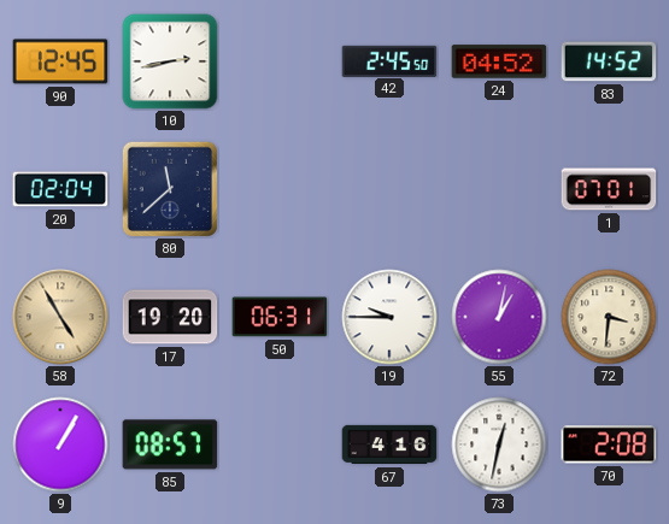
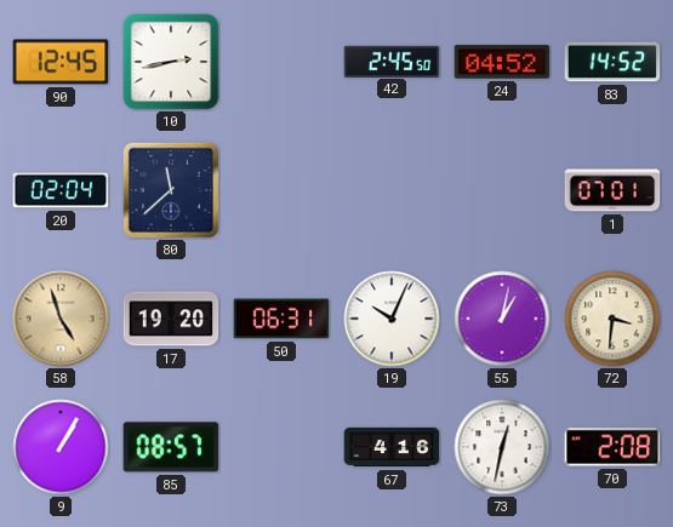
58: 4:55 -> 4:57 (61, 319)
19: 9:45 -> 10:04 (392, 319)
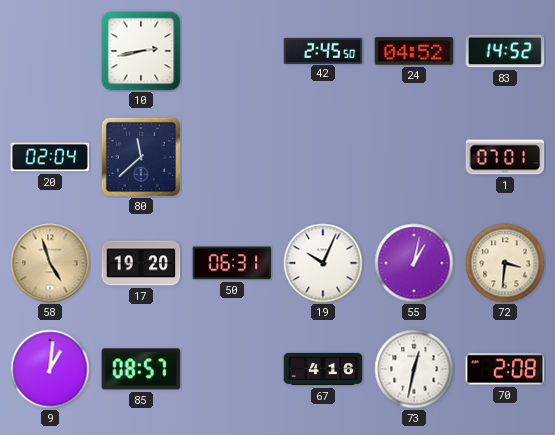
90: 12:45 -> none (61, 62)
9: 1:05 -> 1:01 (50, 369)
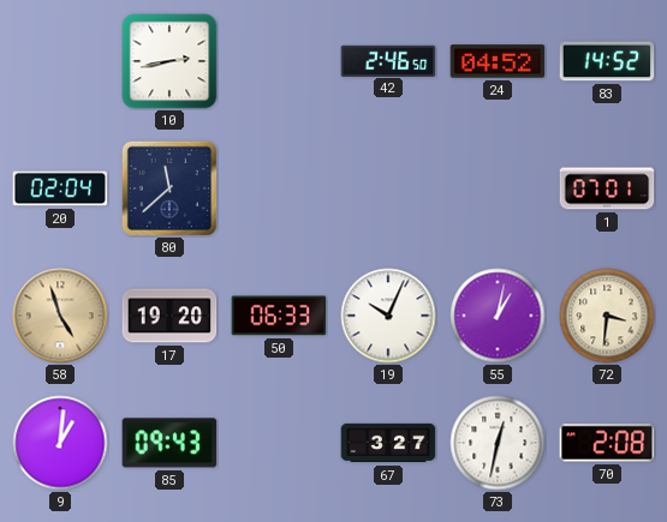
42: 2:45 -> 2:46 (388, 60)
50: 06:31 -> 06:33 (279, 316)
85: 08:57 -> 09:43 (169, 443)
67: 4:16 -> 3:27 (388, 443)
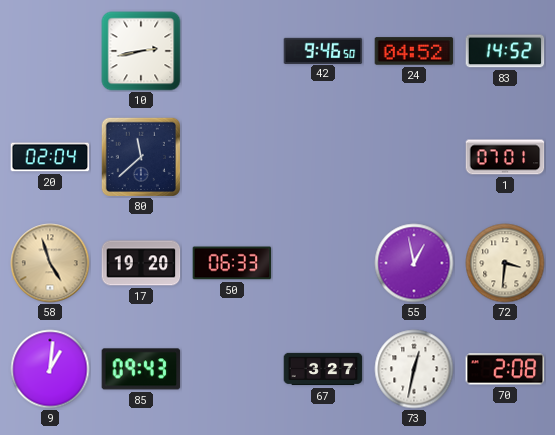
42: 2:46 -> 9:46 (323, 50)
19: 10:04 -> none (388, 316)
55: 1:02 -> 12:58 (414, 263)
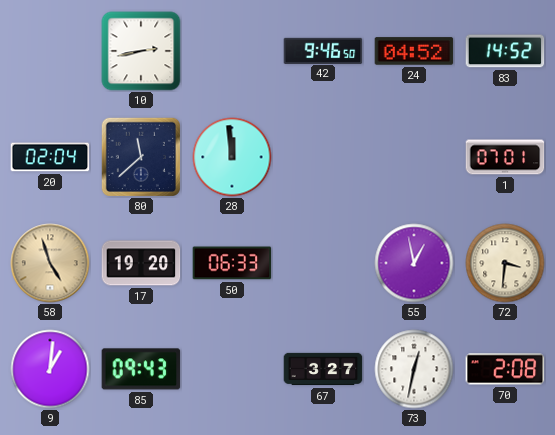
28: none -> 11:59 (232, 157)
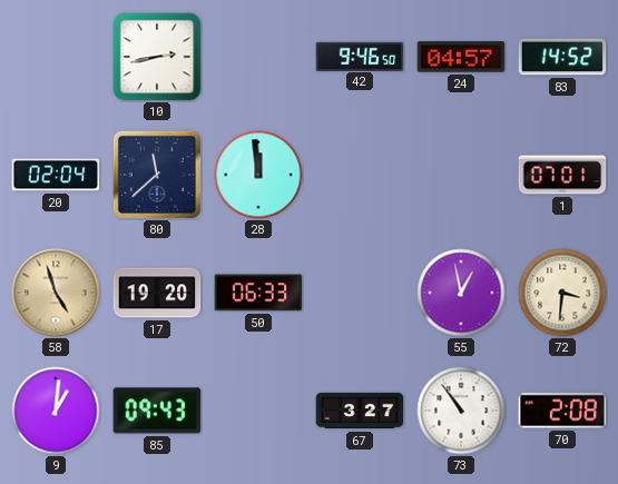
24: 04:52 -> 04:57 (461, 57)
73: 12:32 -> 10:54 (461, 411)
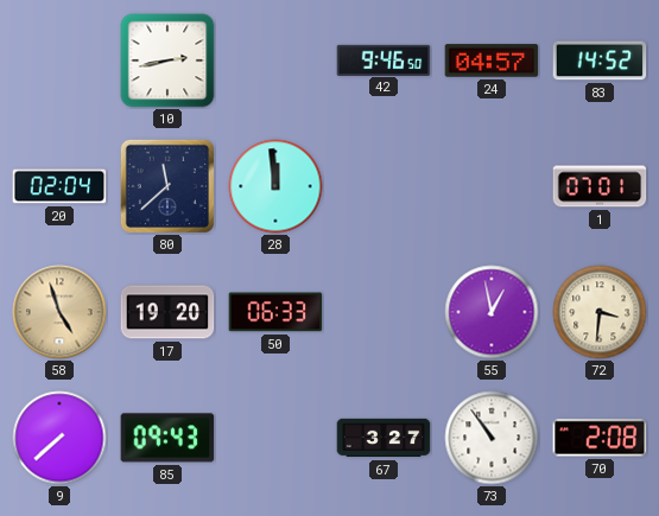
9: 1:01 -> 7:38 (59, 438)
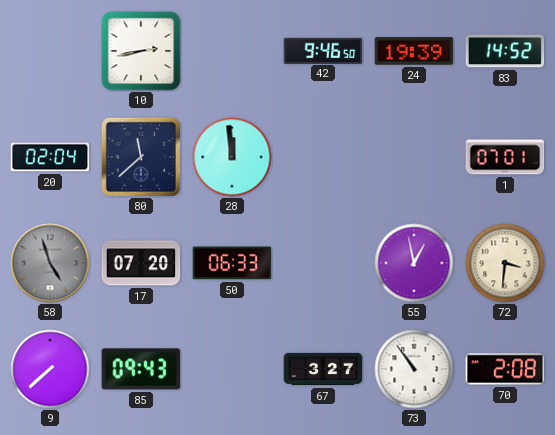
24: 04:57 -> 19:39 (414, 51)
58 dial: champagne -> grey (50, 263)
17: 19:20 -> 07:20 (141, 263)
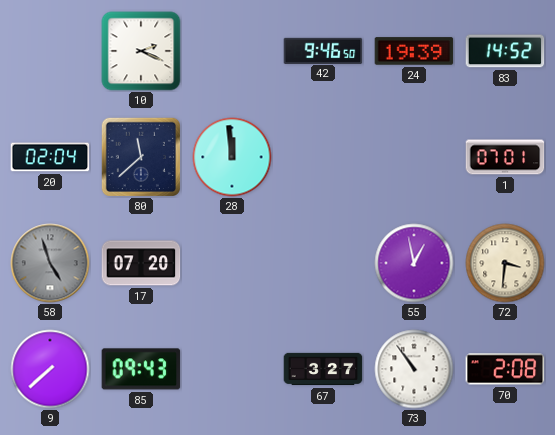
10: 2:43 -> 2:19 (141, 51)
50: 06:33 -> none (232, 263)
